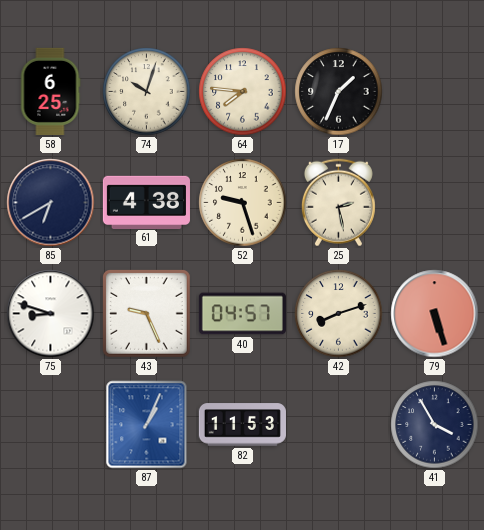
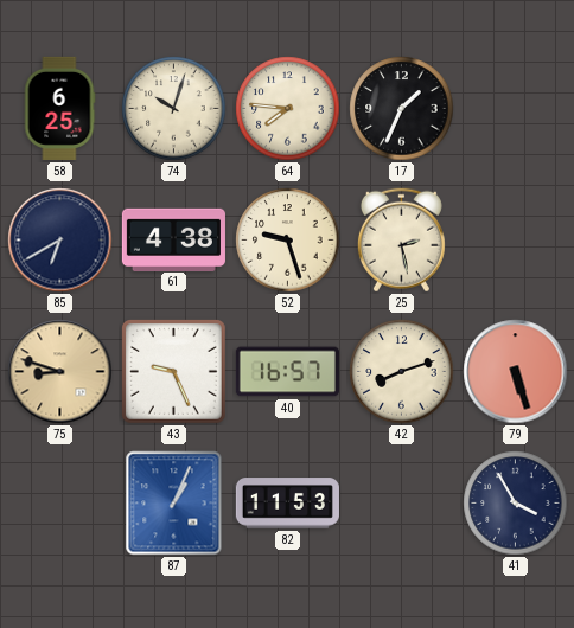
75 dial: white -> champagne (60, 372)
40: 04:57 -> 16:57 (287, 372)
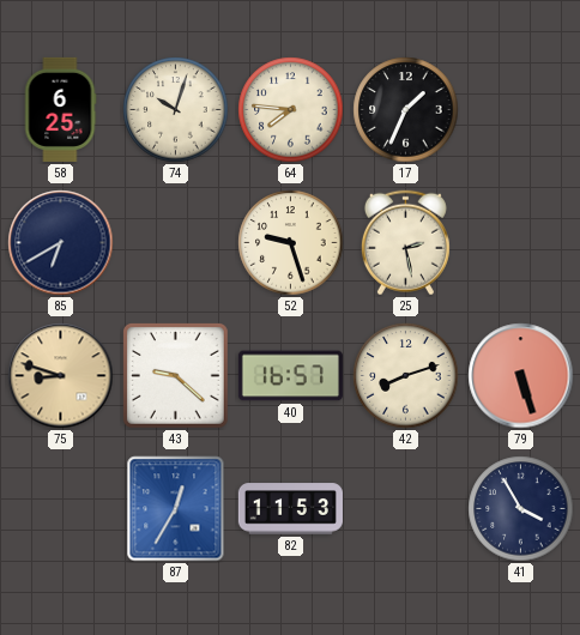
61: 4:38 -> none (173, 239)
43: 9:26 -> 9:22 (176, 376)
87: 1:04 -> 12:35 (176, 509)
